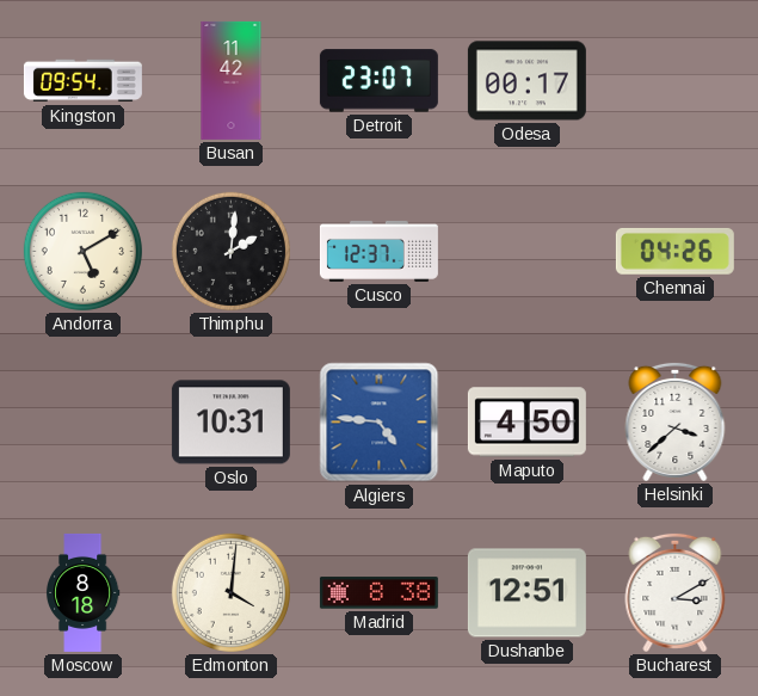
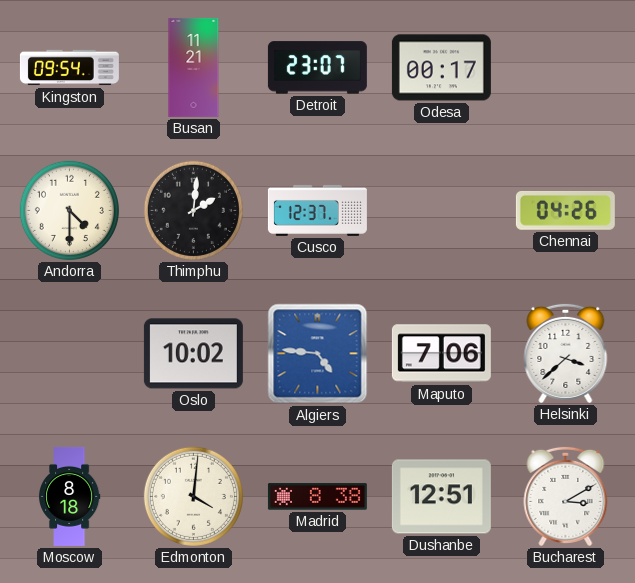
Busan: 11:42 -> 11:21 (194, 67)
Andorra: 5:10 -> 4:30 (69, 210)
Oslo: 10:31 -> 10:02 (193, 354)
Maputo: 4:50 -> 7:06 (441, 354)
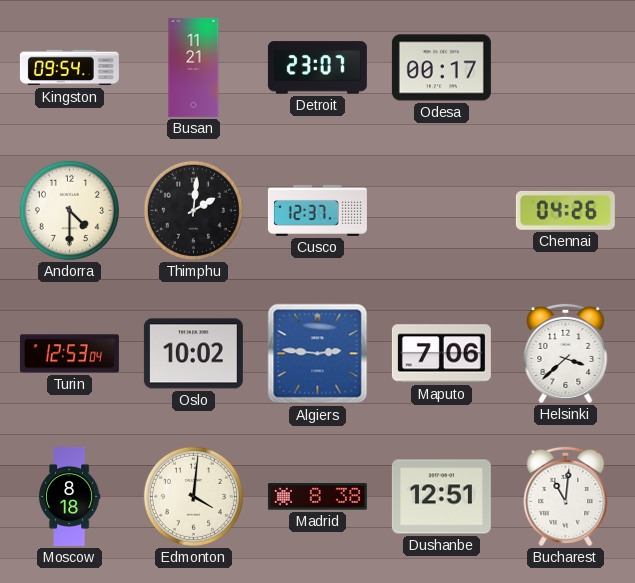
Turin: none -> 12:53 (69, 354)
Algiers: 4:46 -> 2:46 (318, 354)
Bucharest: 3:10 -> 11:01 (566, 496)
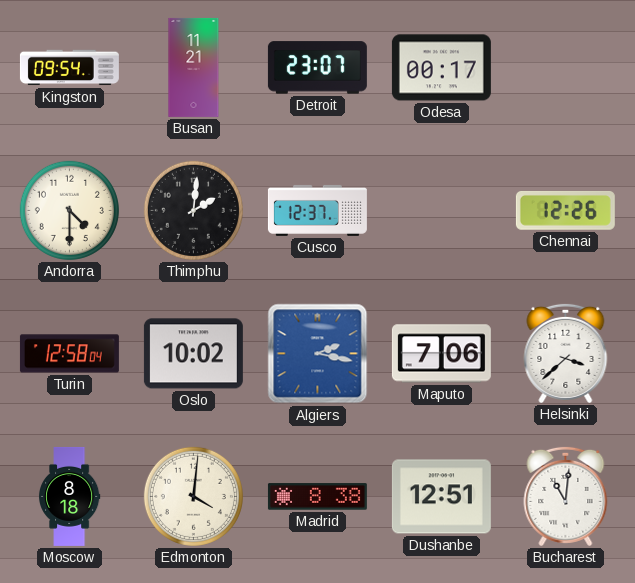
Chennai: 04:26 -> 12:26 (565, 210)
Turin: 12:53 -> 12:58 (69, 354)
Algiers: 2:46 -> 2:17 (318, 354)
